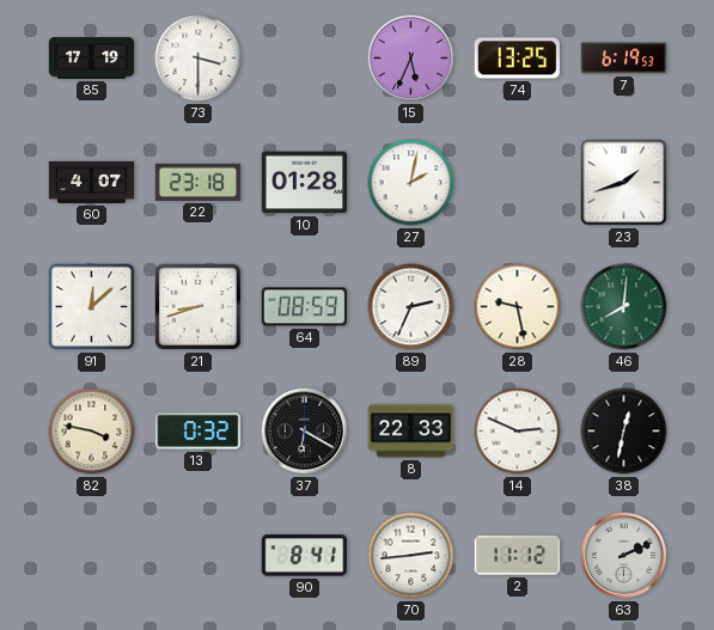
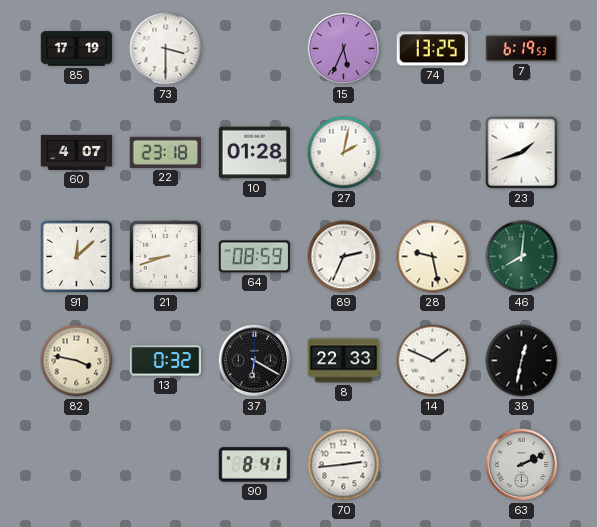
14: 2:49 -> 1:49 (433, 361)
2: 11:12 -> none (518, 556)
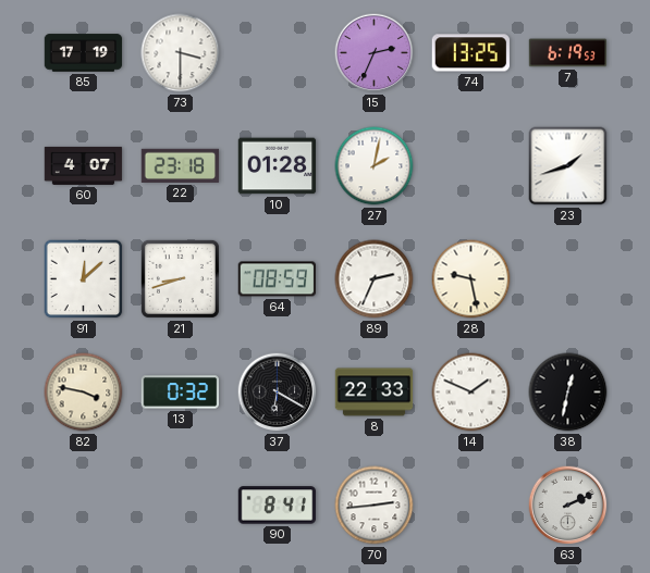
15: 5:34 -> 2:34 (375, 53)
46: 8:01 -> none (522, 257)
